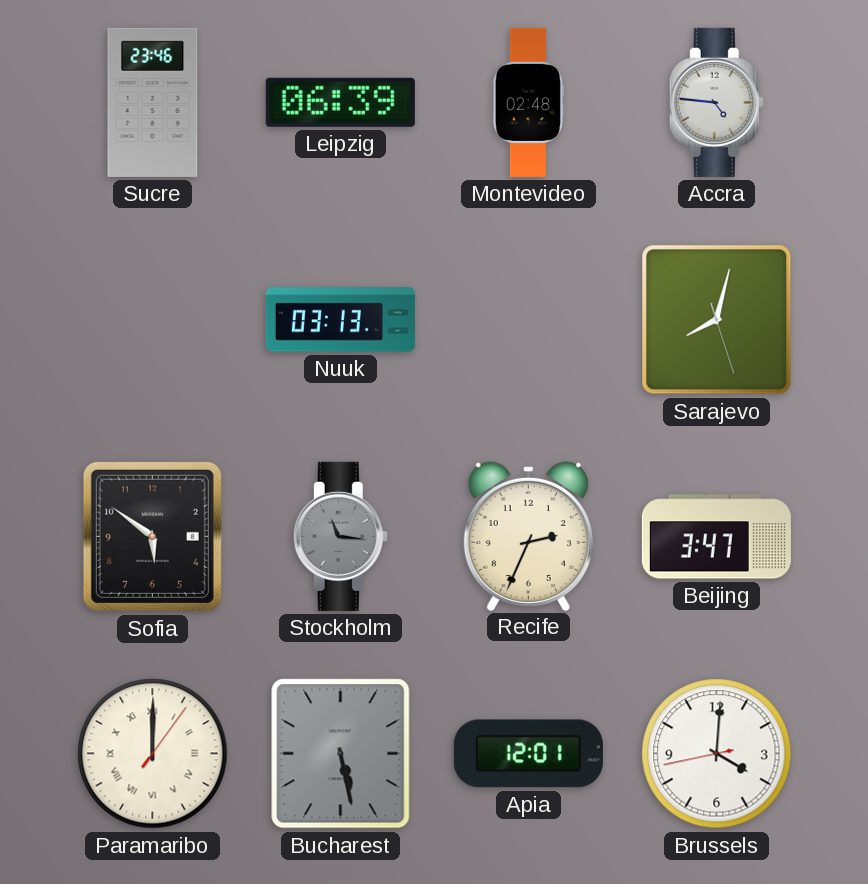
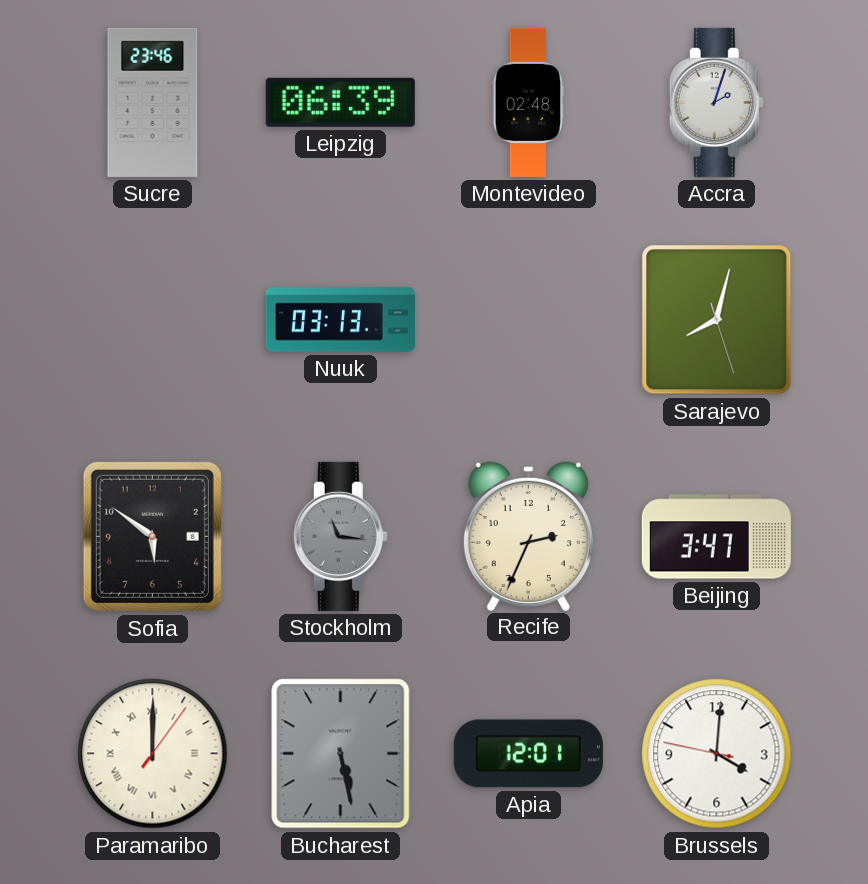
Accra: 4:46 -> 2:03 (716, 102)
Brussels: 4:00:43 -> 4:00:47 (717, 754)
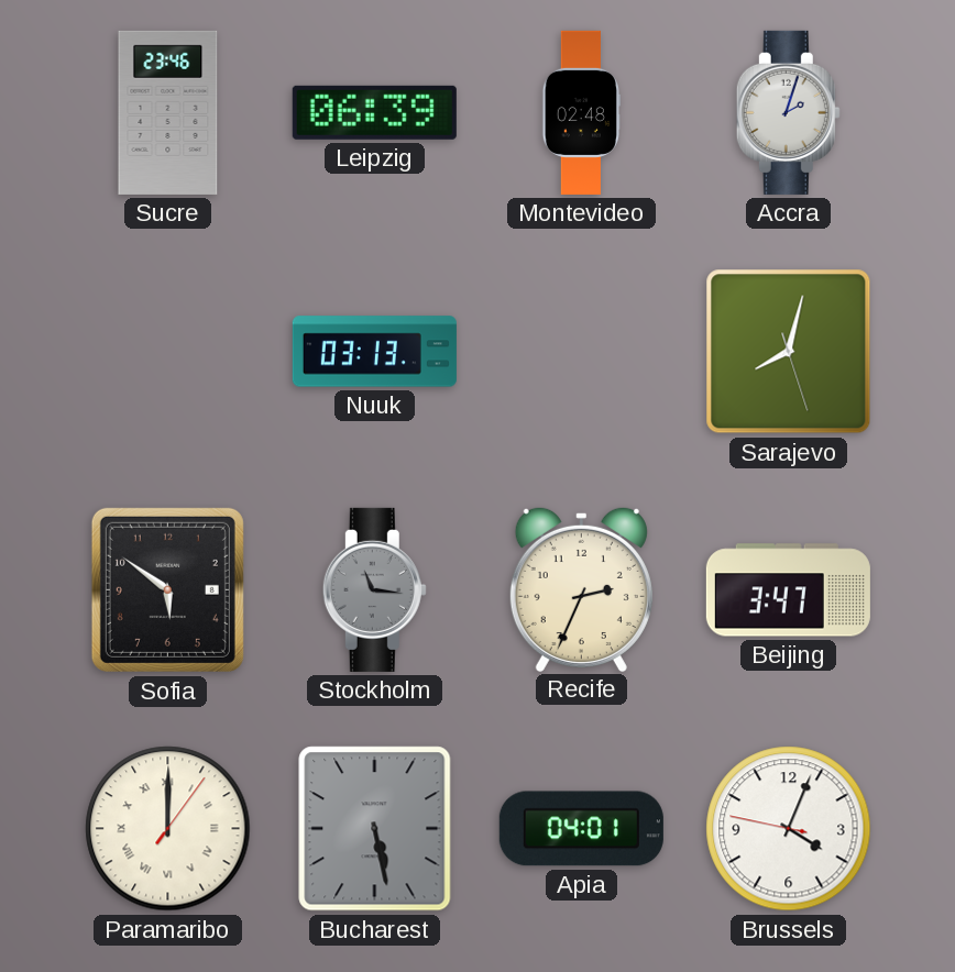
Apia: 12:01 -> 04:01 (581, 829)
Brussels: 4:00 -> 4:03 (789, 829)
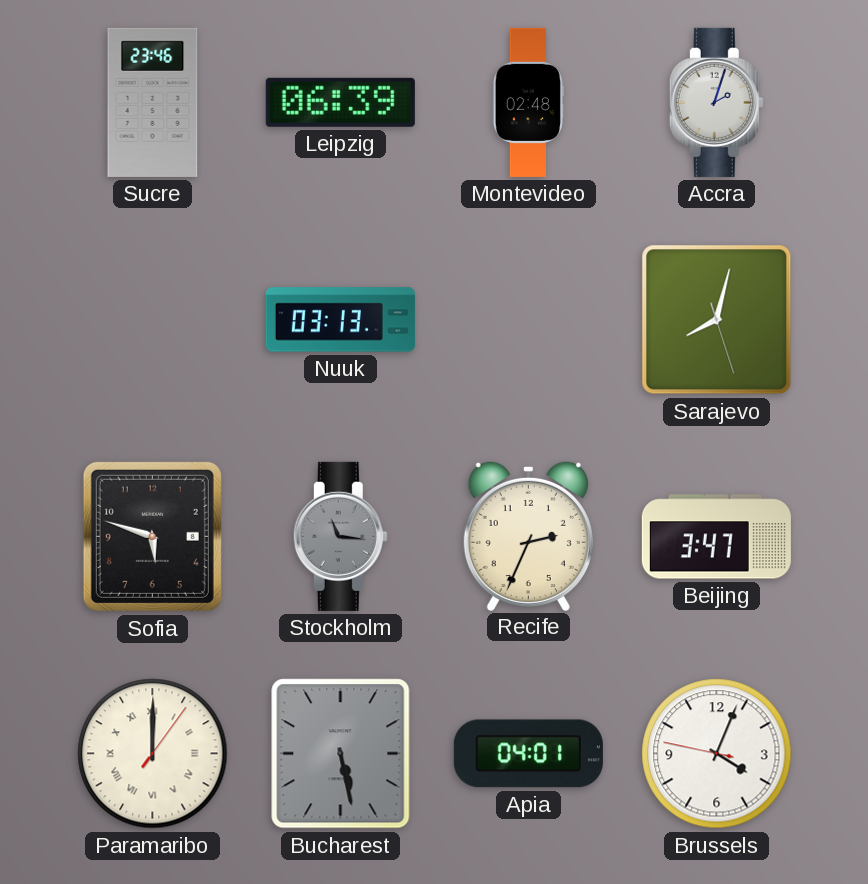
Sofia: 5:51 -> 5:48 (152, 536)
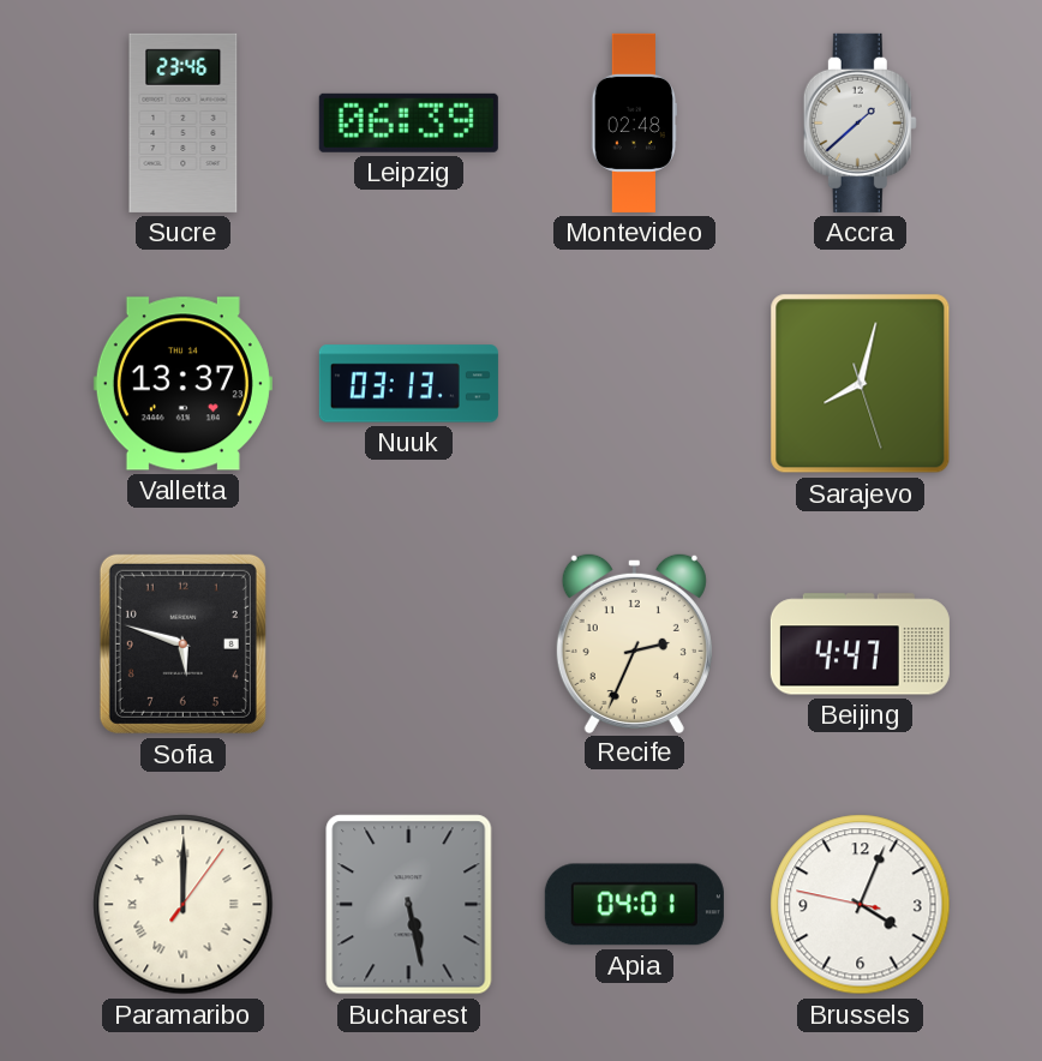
Accra: 2:03 -> 1:38 (860, 122)
Valletta: none -> 13:37 (182, 384)
Stockholm: 11:16 -> none (340, 536)
Beijing: 3:47 -> 4:47 (860, 645)
